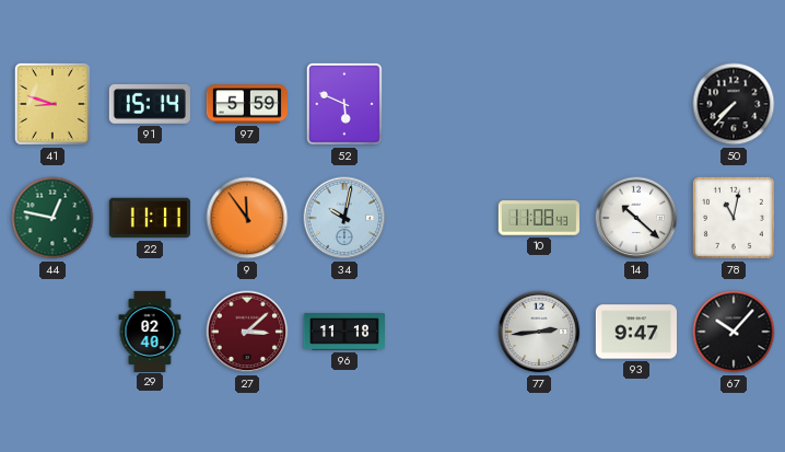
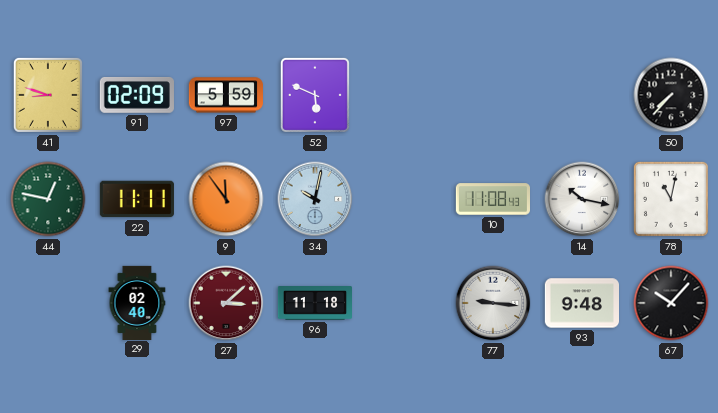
91: 15:14 -> 02:09 (137, 95)
14: 10:22 -> 10:17 (582, 199)
77: 2:44 -> 9:16 (493, 303)
93: 9:47 -> 9:48 (581, 303)
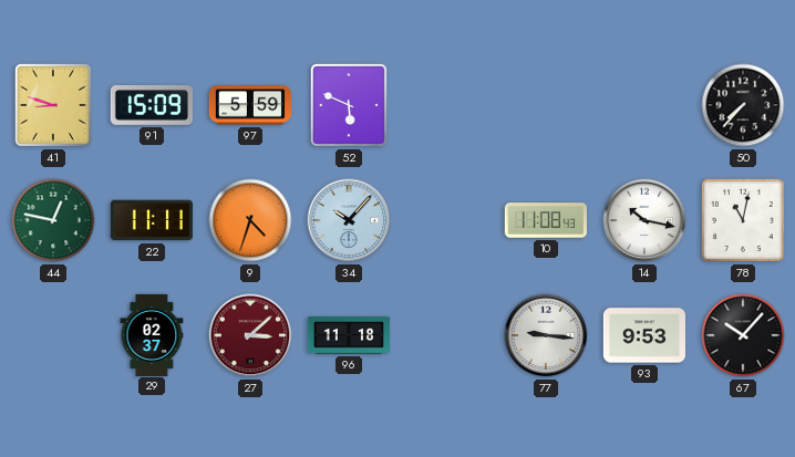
91: 02:09 -> 15:09 (152, 105)
9: 11:54 -> 4:33 (250, 220)
34: 10:02 -> 10:07 (349, 220)
29: 02:40 -> 02:37 (152, 334)
93: 9:48 -> 9:53 (643, 335)
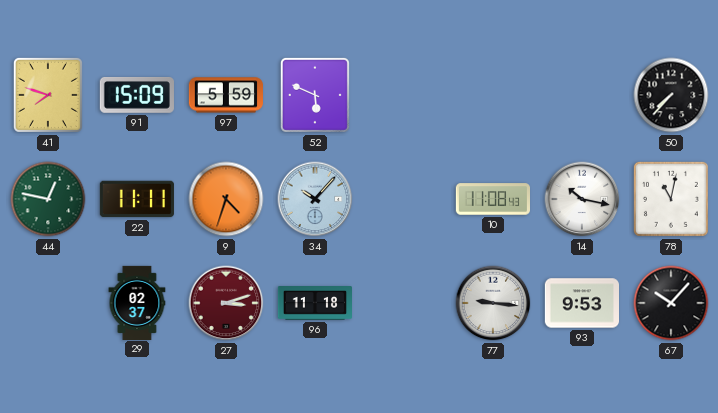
41: 8:48 -> 7:48 (48, 95)
27: 3:08 -> 3:12 (226, 303)
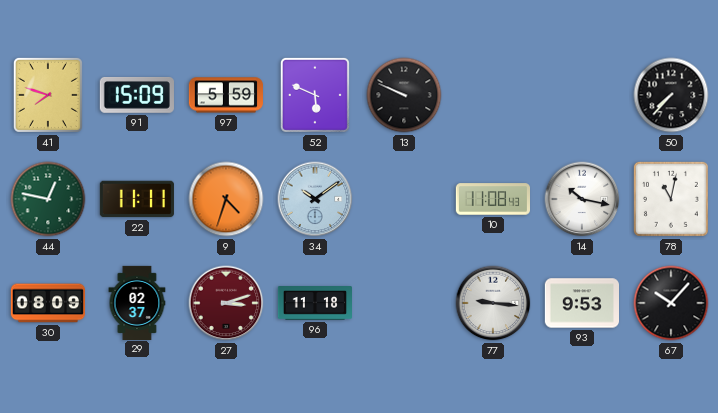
13: none -> 9:49 (404, 95)
34: 10:07 -> 10:09 (315, 199)
30: none -> 08:09 (47, 303)
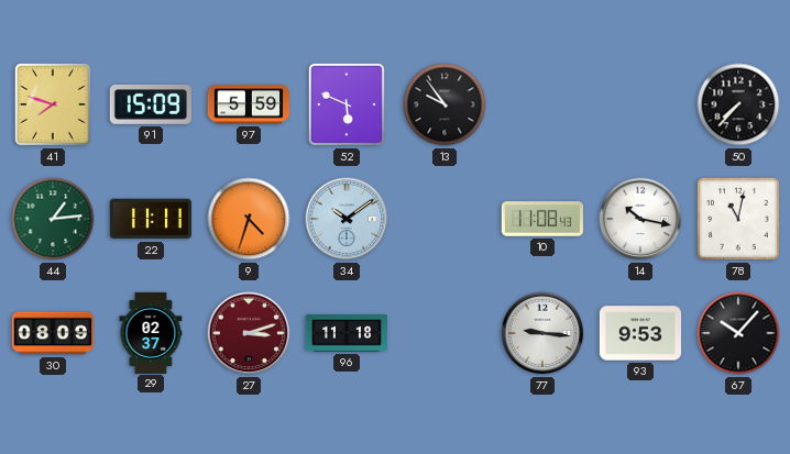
13: 9:49 -> 9:54 (445, 104)
44: 12:47 -> 1:14 (53, 219)
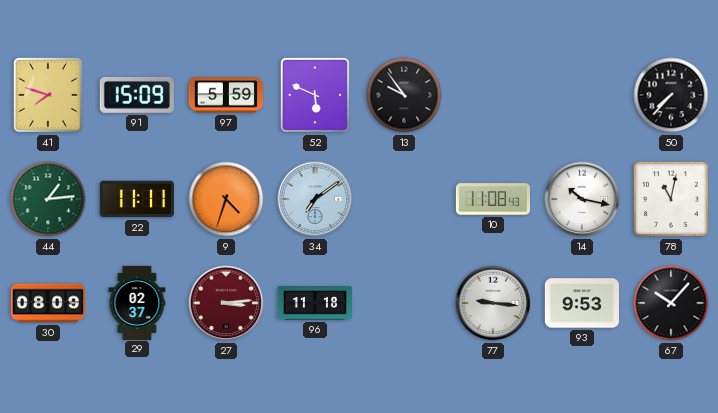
34: 10:09 -> 7:09 (315, 199)
27: 3:12 -> 3:14 (226, 303)
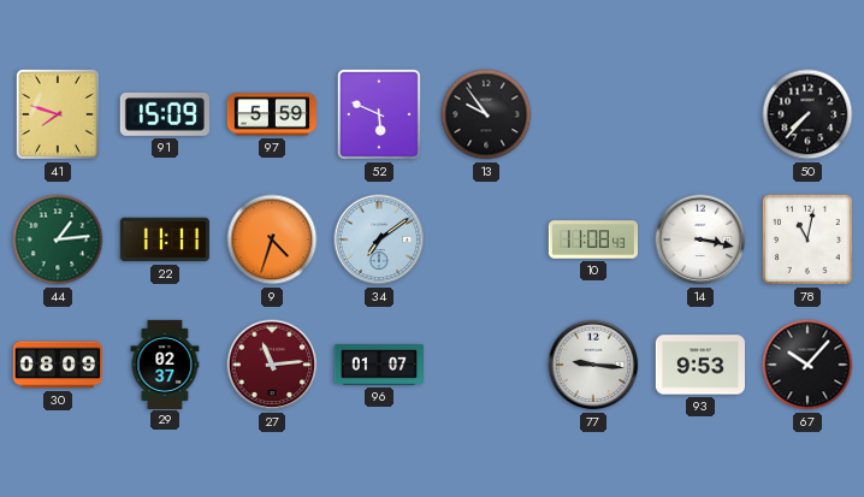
14: 10:17 -> 3:17 (700, 239)
27: 3:14 -> 11:14 (272, 365)
96: 11:18 -> 01:07 (378, 366)
